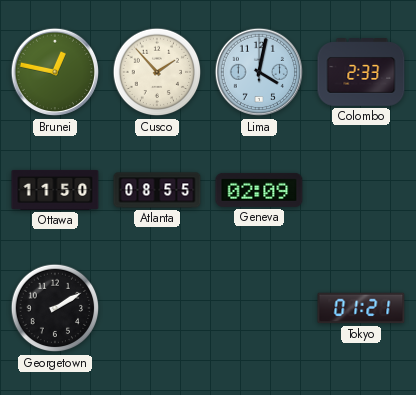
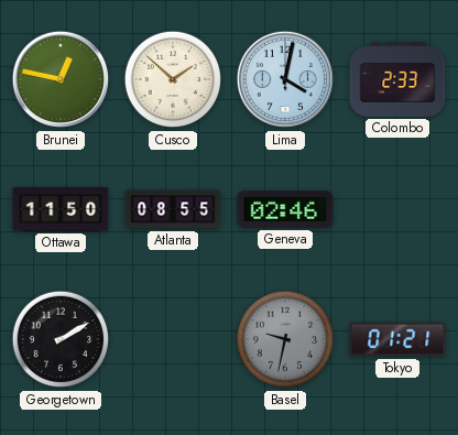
Cusco: 1:53 -> 1:52 (173, 79)
Geneva: 02:09 -> 02:46 (285, 209)
Basel: none -> 9:32 (285, 339)
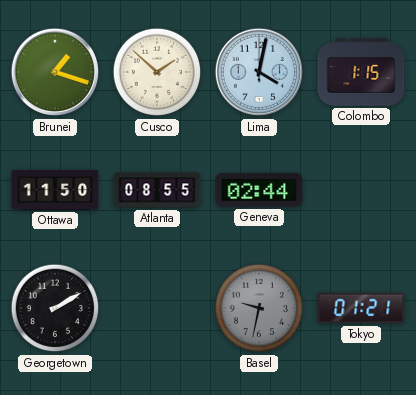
Brunei: 12:47 -> 1:18 (55, 72)
Colombo: 2:33 -> 1:15 (361, 72)
Geneva: 02:46 -> 02:44 (259, 190)
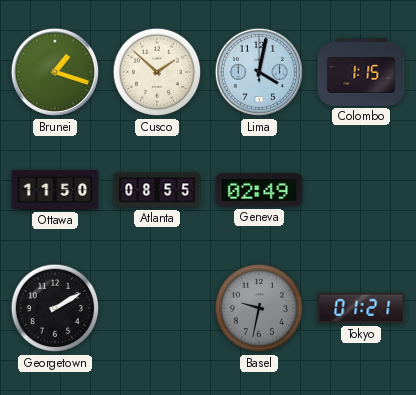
Geneva: 02:44 -> 02:49 (259, 190)
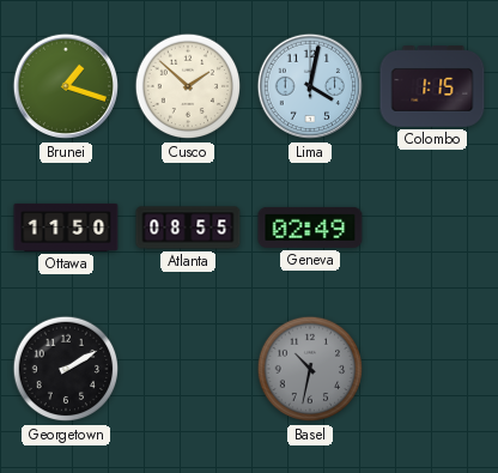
Basel: 9:32 -> 10:32 (310, 369)
Tokyo: 01:21 -> none (361, 308)
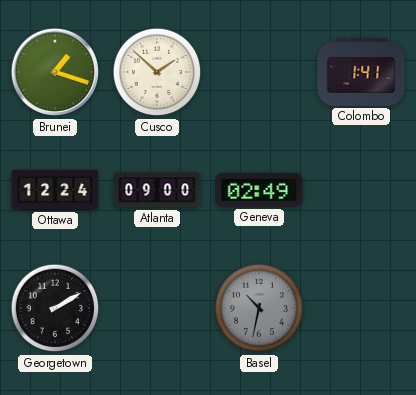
Lima: 4:02 -> none (310, 86)
Colombo: 1:15 -> 1:41 (361, 72)
Ottawa: 11:50 -> 12:24 (55, 190)
Atlanta: 08:55 -> 09:00 (157, 190)
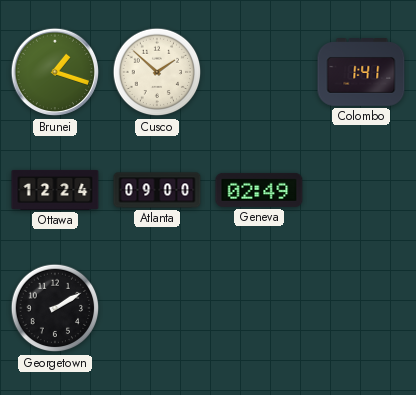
Basel: 10:32 -> none (259, 308)
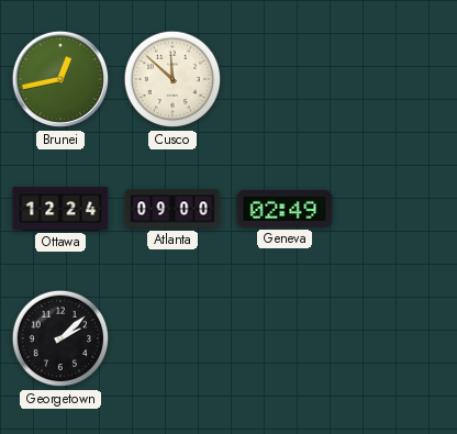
Brunei: 1:18 -> 12:43 (60, 79)
Cusco: 1:52 -> 11:52 (172, 79)
Colombo: 1:41 -> none (361, 72)
Georgetown: 2:10 -> 2:08 (60, 338)
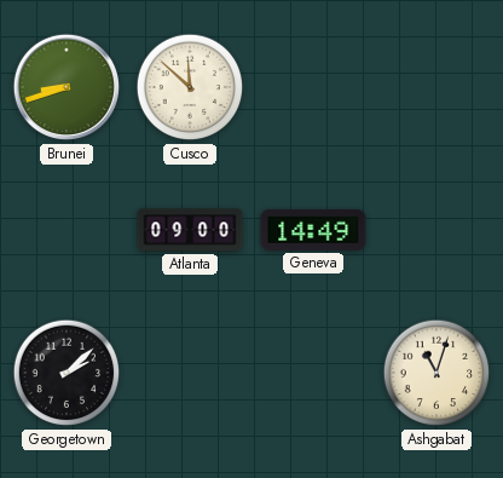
Brunei: 12:43 -> 8:42 (67, 87)
Ottawa: 12:24 -> none (60, 209)
Geneva: 02:49 -> 14:49 (313, 230)
Ashgabat: none -> 11:03 (436, 373)
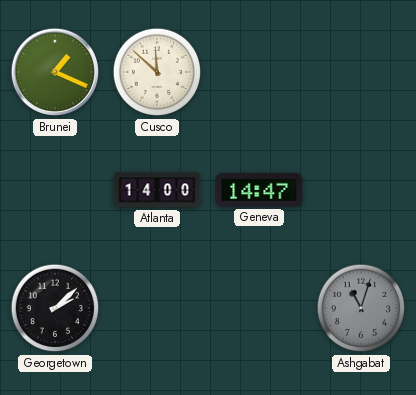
Brunei: 8:42 -> 1:19 (55, 72)
Atlanta: 09:00 -> 14:00 (157, 190)
Geneva: 14:49 -> 14:47 (259, 190)
Ashgabat dial: cream -> grey (361, 308)
